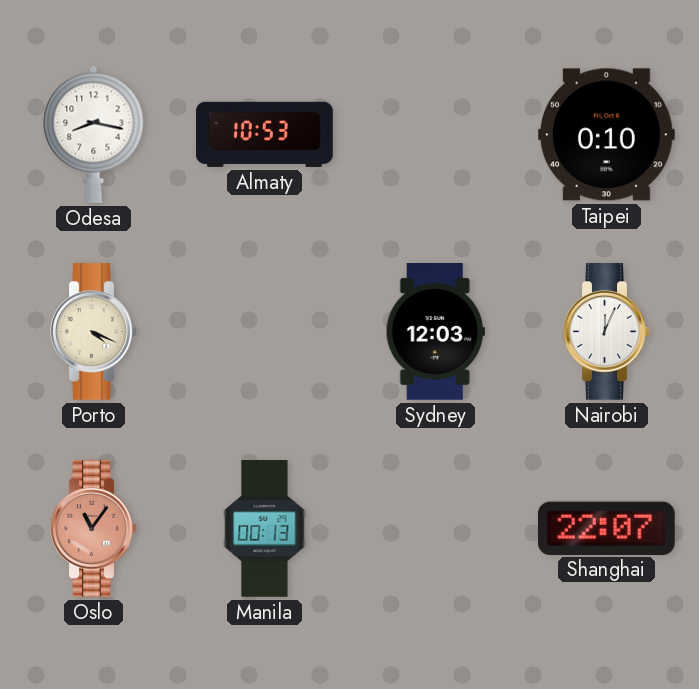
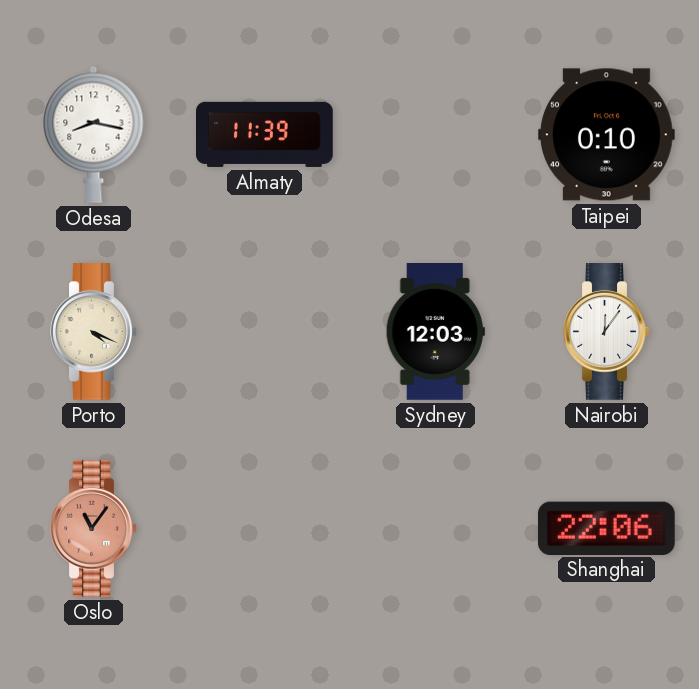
Almaty: 10:53 -> 11:39 (265, 134)
Nairobi: 12:04 -> 12:06 (607, 332)
Manila: 00:13 -> none (265, 529)
Shanghai: 22:07 -> 22:06 (606, 528)
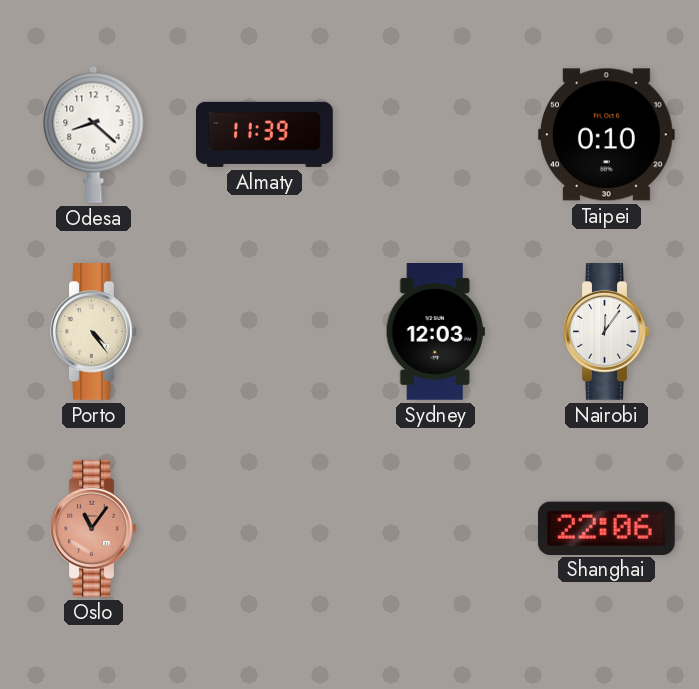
Odesa: 8:17 -> 8:22 (94, 134)
Porto: 4:19 -> 4:24 (94, 332)
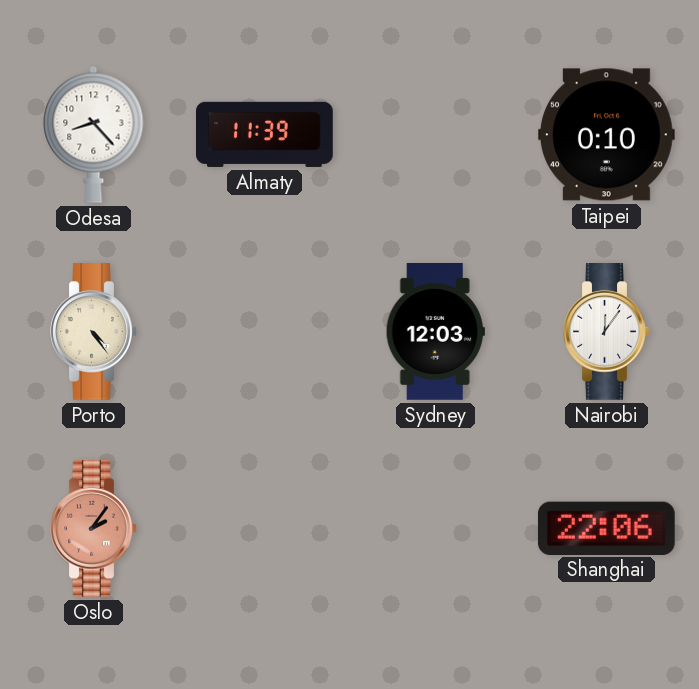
Odesa: 8:22 -> 8:23 (94, 134)
Oslo: 11:06 -> 2:06 (94, 529)
